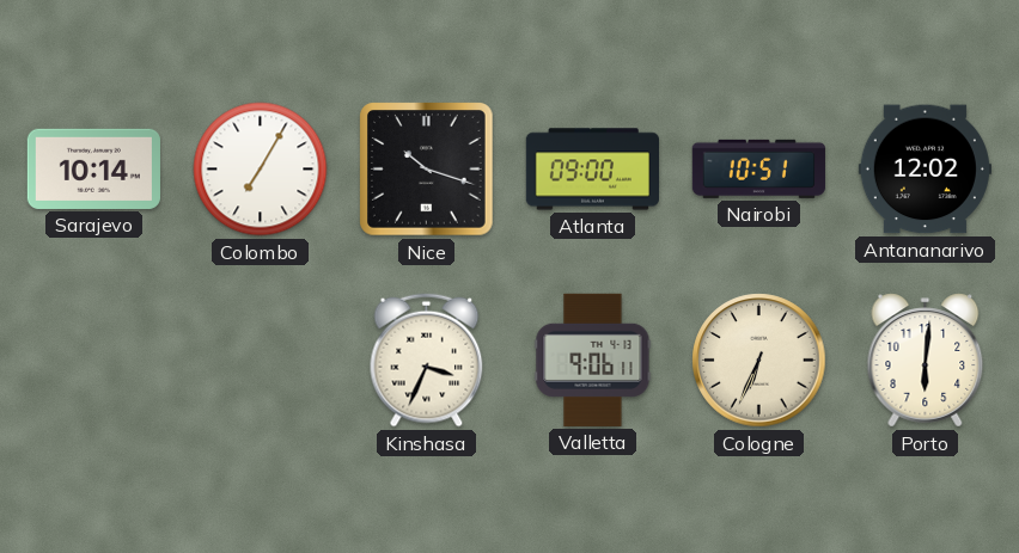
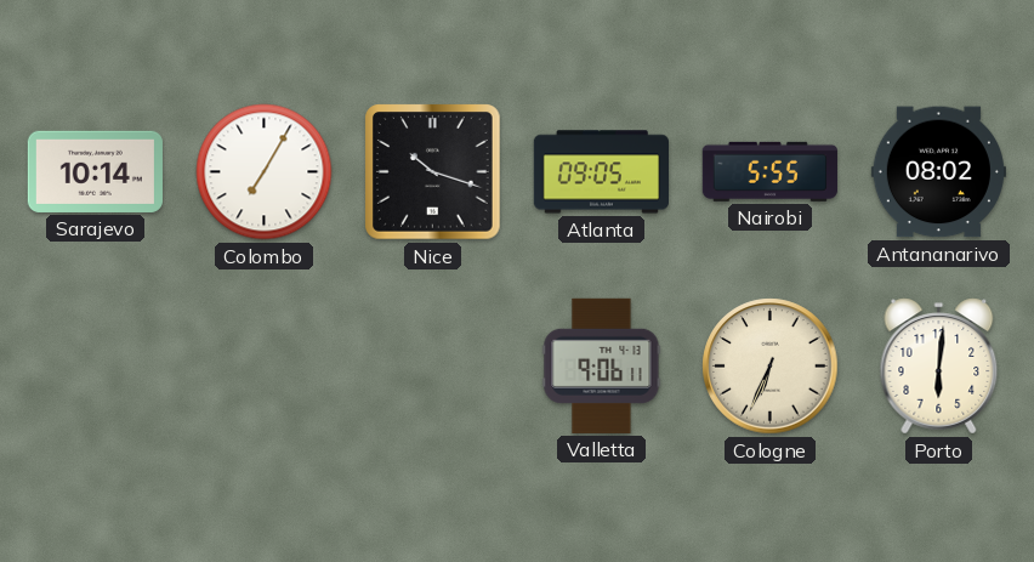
Atlanta: 09:00 -> 09:05 (601, 172)
Nairobi: 10:51 -> 5:55 (769, 171)
Antananarivo: 12:02 -> 08:02 (938, 172)
Kinshasa: 3:34 -> none (427, 361)
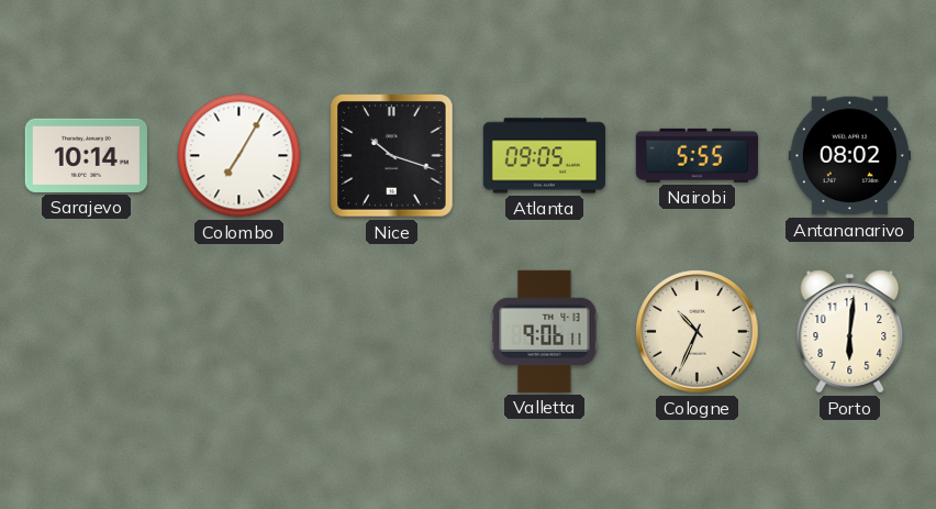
Cologne: 6:34 -> 10:34 (698, 332)
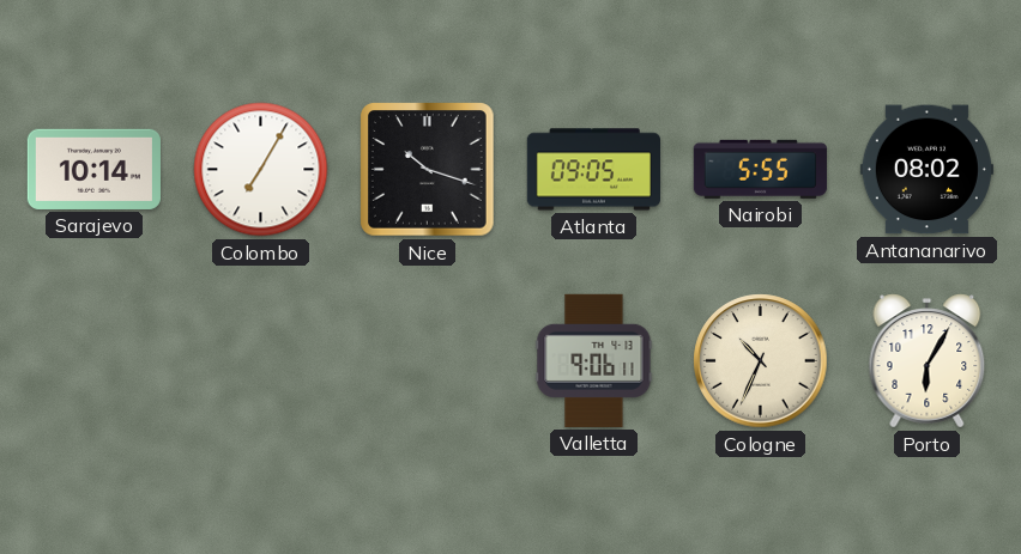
Porto: 6:01 -> 6:05 (928, 361)
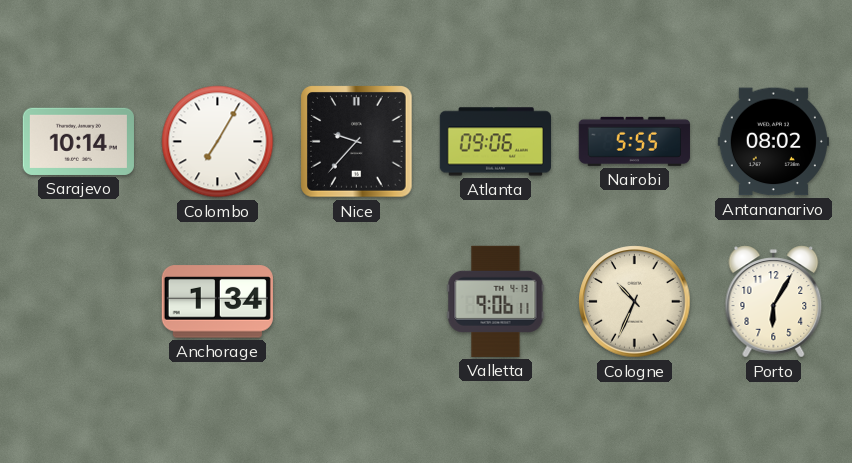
Nice: 10:18 -> 9:37 (357, 142)
Atlanta: 09:05 -> 09:06 (495, 142)
Anchorage: none -> 1:34 (217, 302)
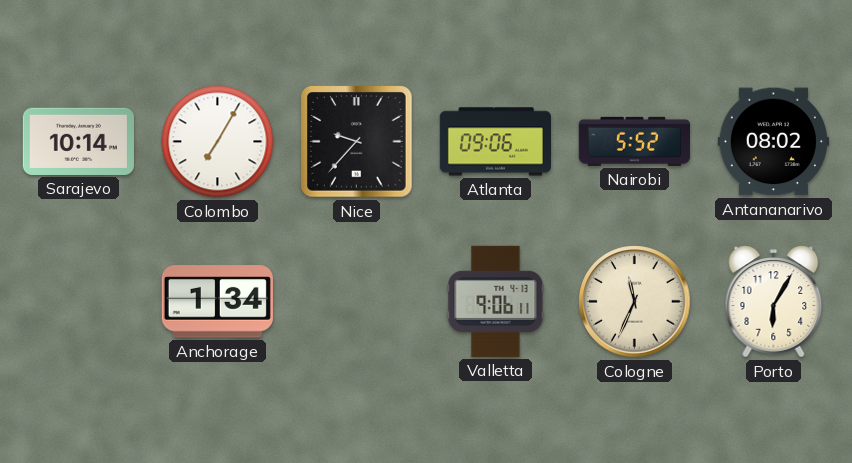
Nairobi: 5:55 -> 5:52 (634, 141)
Cologne: 10:34 -> 11:34 (635, 302)
